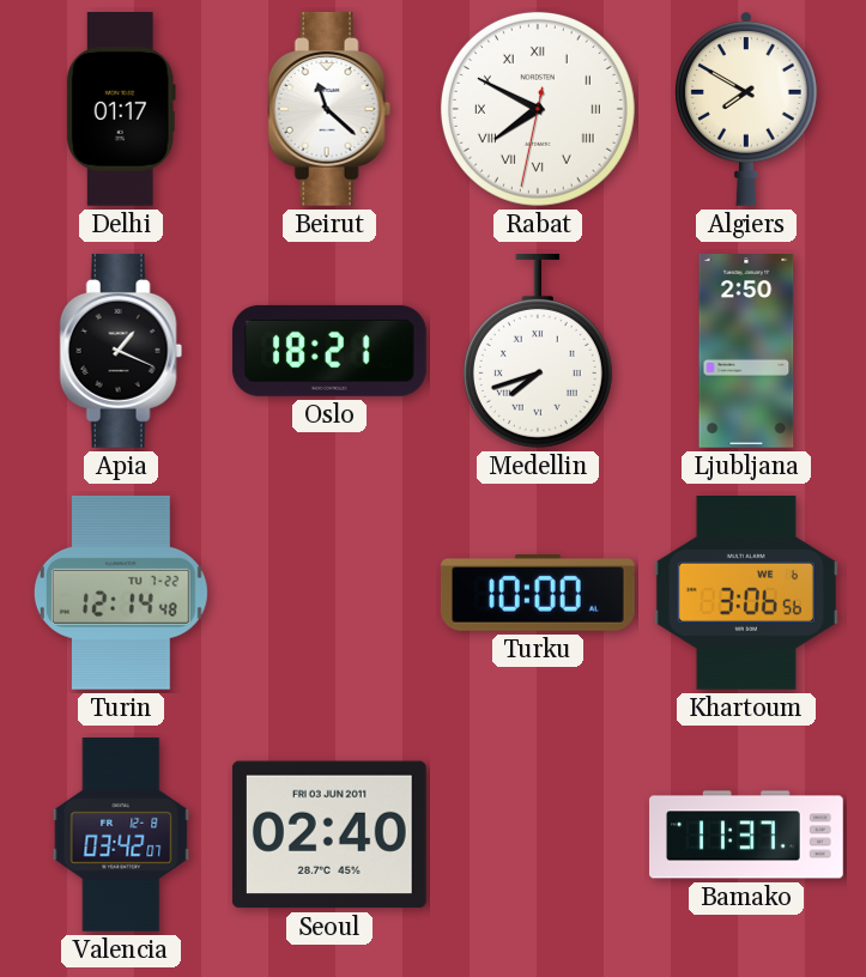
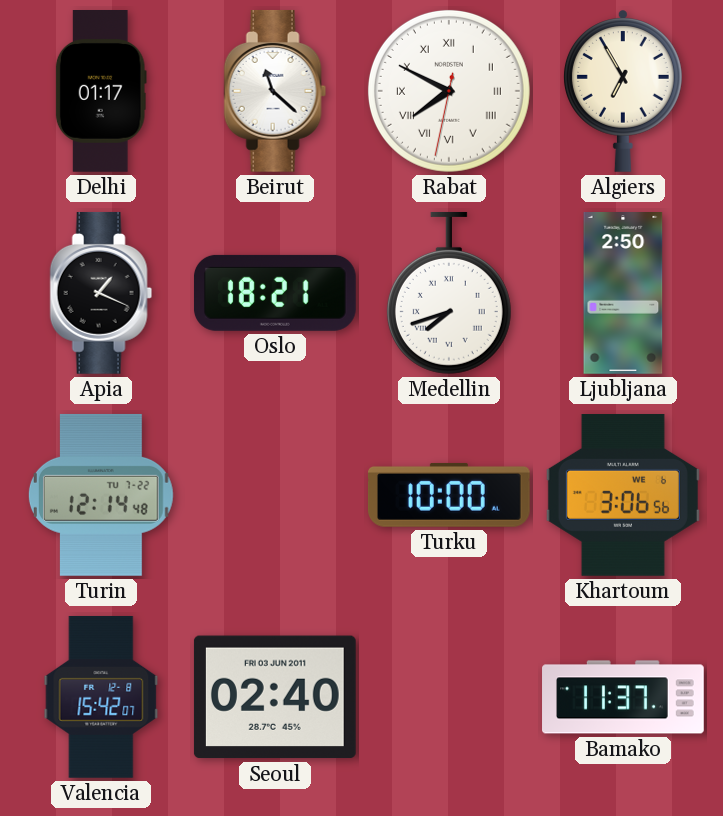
Algiers: 7:50 -> 6:55 (623, 91)
Valencia: 03:42 -> 15:42 (101, 697)
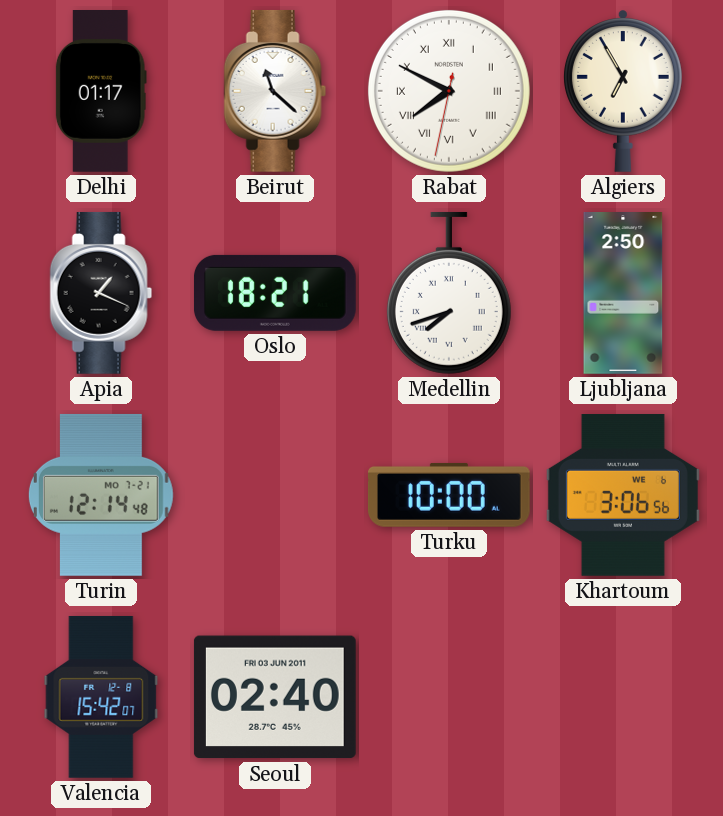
Turin date: TU 7-22 -> MO 7-21 (101, 495)
Bamako: 11:37 -> none (623, 697)
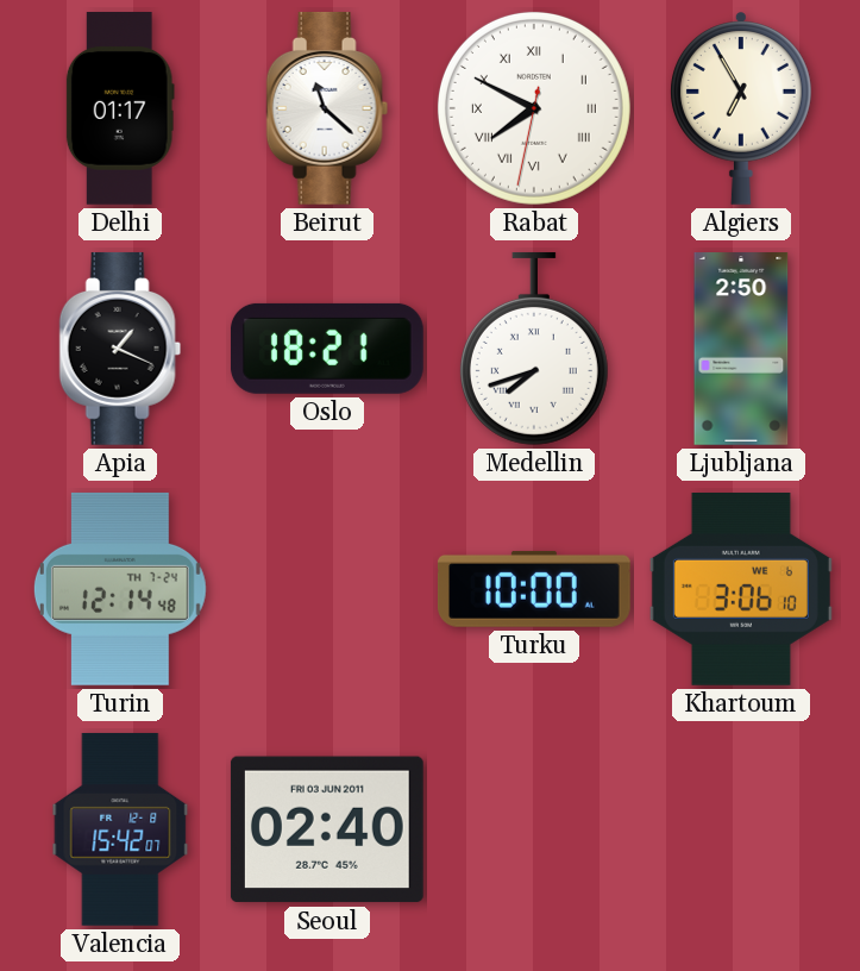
Turin date: MO 7-21 -> TH 7-24 (120, 589)
Khartoum: 3:06:56 -> 3:06:10 (741, 590)
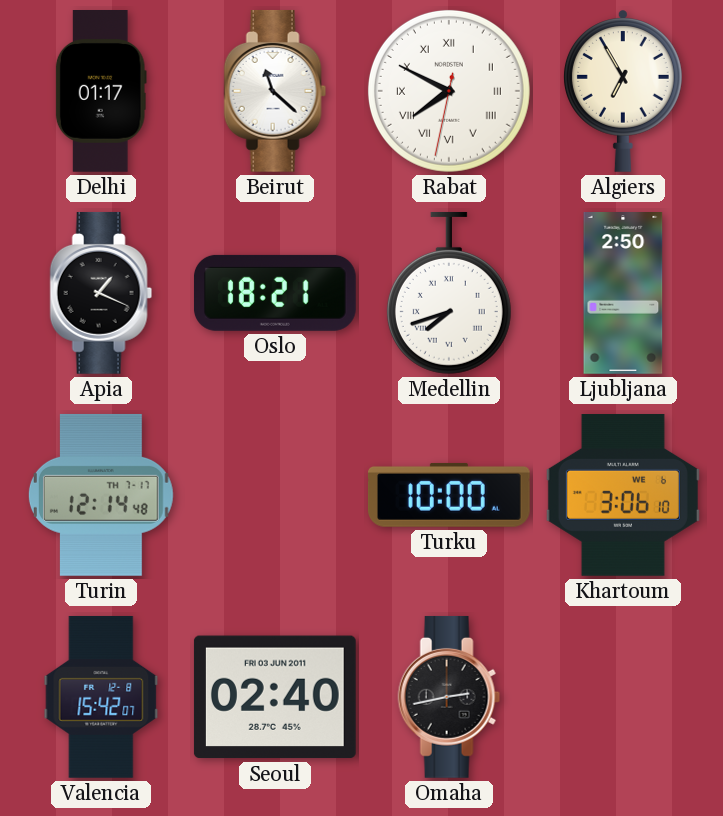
Turin date: TH 7-24 -> TH 7-17 (101, 495)
Omaha: none -> 2:43 (449, 697)
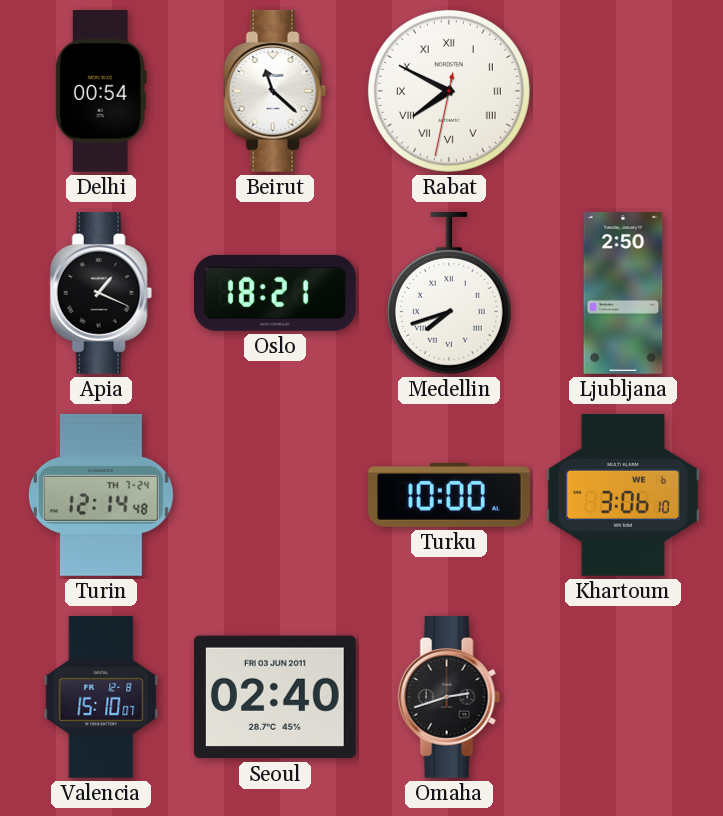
Delhi: 01:17 -> 00:54 (101, 92)
Algiers: 6:55 -> none (623, 91)
Turin date: TH 7-17 -> TH 7-24 (101, 495)
Valencia: 15:42 -> 15:10 (101, 697)
Omaha: 2:43 -> 2:42 (449, 697)
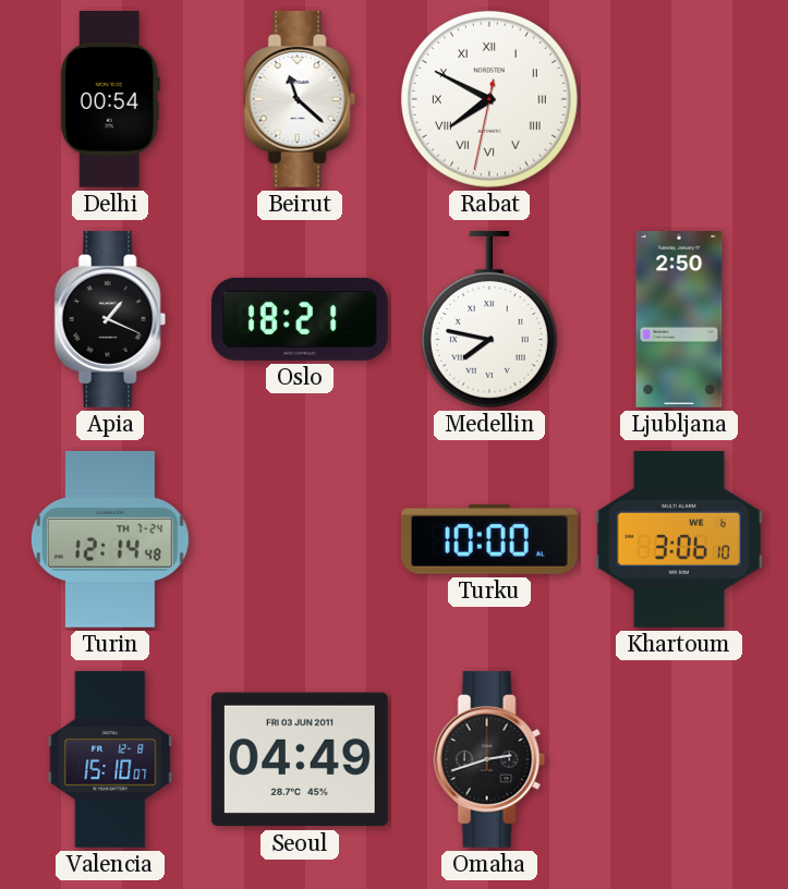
Medellin: 7:42 -> 7:47 (489, 319)
Seoul: 02:40 -> 04:49 (300, 759)
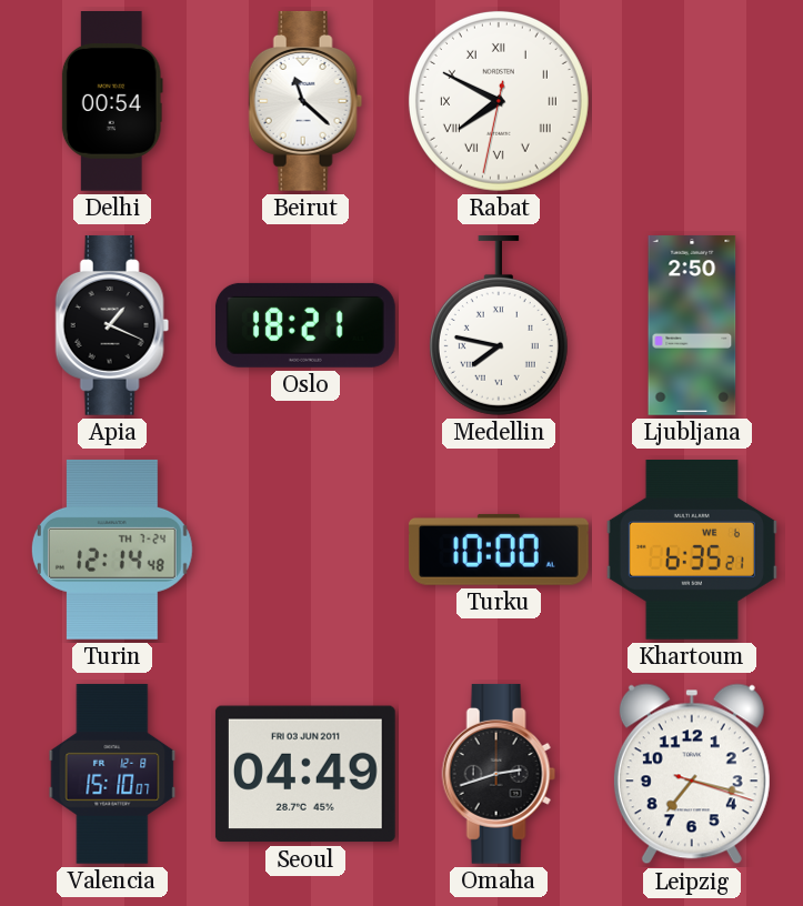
Khartoum: 3:06 -> 6:35 (692, 551)
Leipzig: none -> 7:17 (692, 774)
